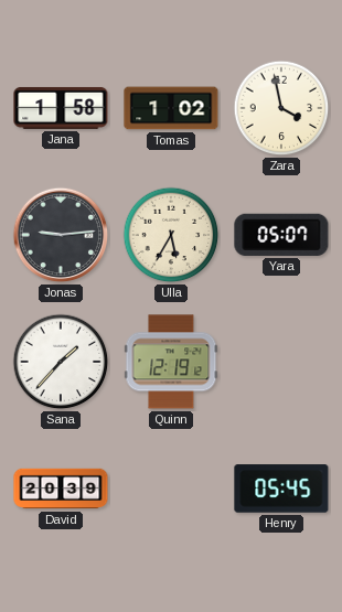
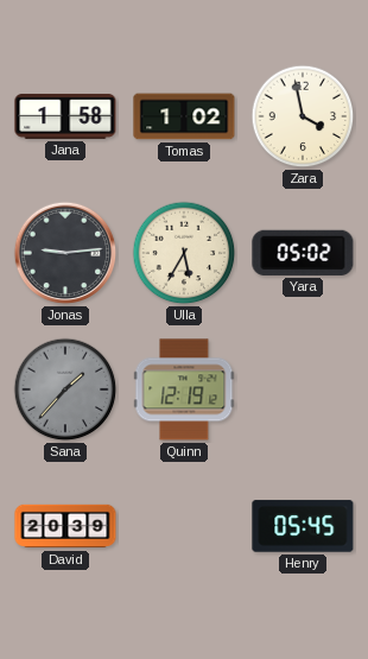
Yara: 05:07 -> 05:02 (303, 253)
Sana dial: white -> grey (65, 389)
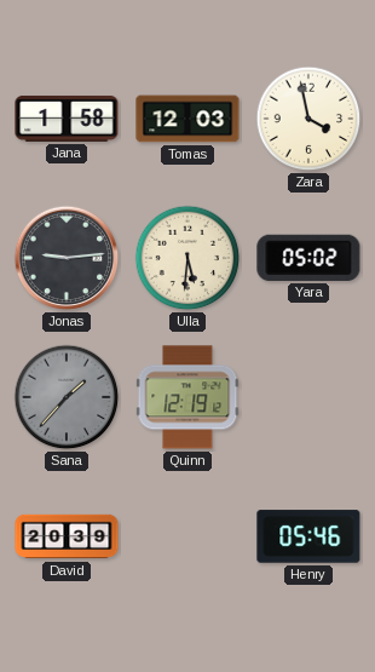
Tomas: 1:02 -> 12:03 (187, 119)
Ulla: 5:35 -> 5:31 (187, 258)
Henry: 05:45 -> 05:46 (308, 536)
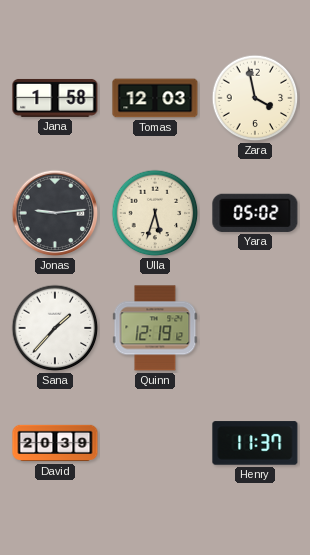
Ulla: 5:31 -> 5:33 (155, 213)
Sana dial: grey -> white (55, 328)
Henry: 05:46 -> 11:37 (255, 443)
